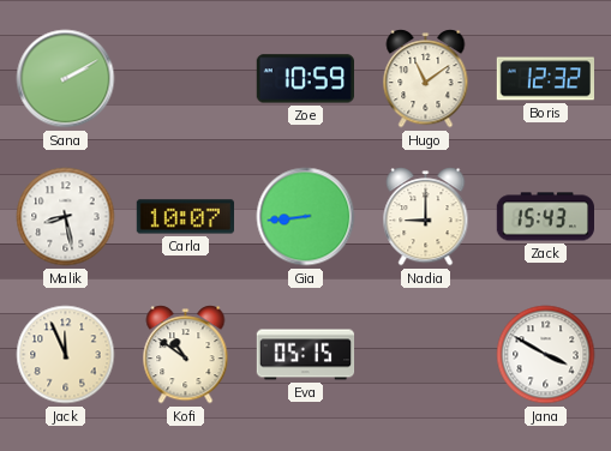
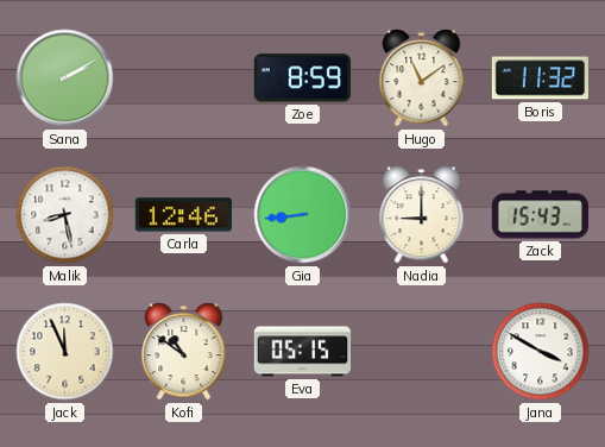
Zoe: 10:59 -> 8:59 (302, 78)
Boris: 12:32 -> 11:32 (540, 78)
Carla: 10:07 -> 12:46 (183, 215)
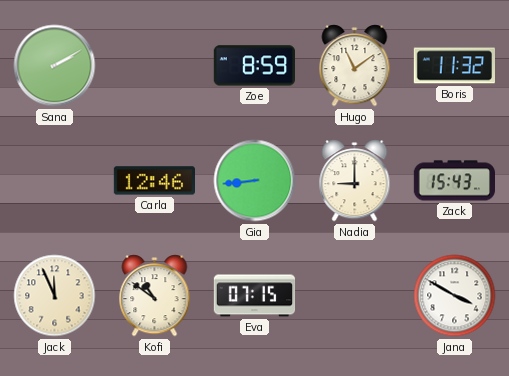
Malik: 8:28 -> none (65, 215)
Eva: 05:15 -> 07:15 (255, 296)
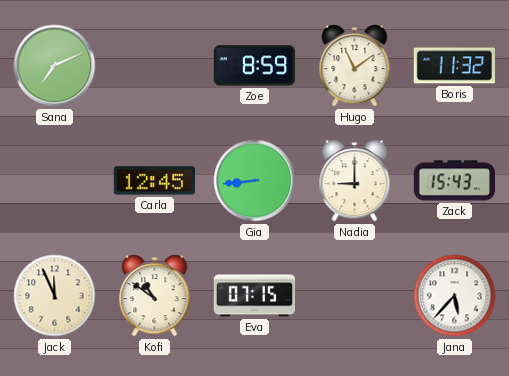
Sana: 2:10 -> 7:11 (55, 66)
Carla: 12:46 -> 12:45 (154, 181)
Jana: 3:50 -> 5:37 (455, 296)
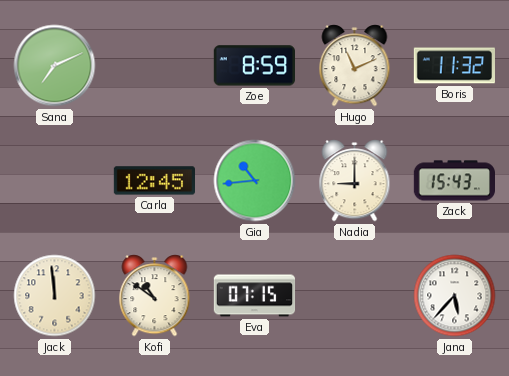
Hugo: 11:09 -> 11:11 (355, 66)
Gia: 8:44 -> 10:44 (255, 181)
Jack: 11:56 -> 11:59 (55, 296)
